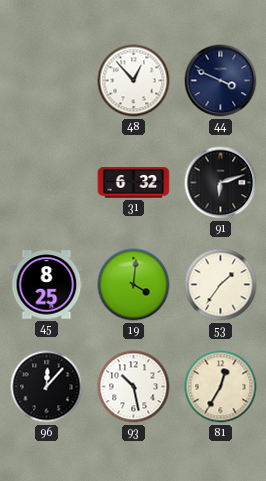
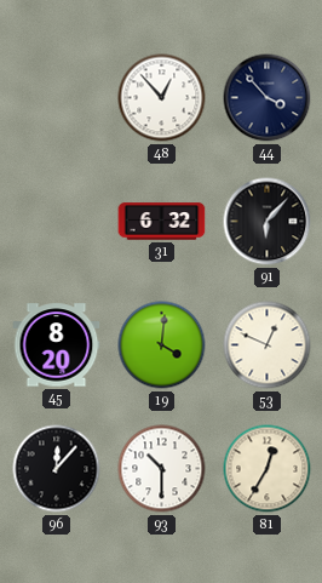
44: 3:49 -> 3:53 (268, 98)
91: 6:12 -> 6:07 (268, 222)
45: 8:25 -> 8:20 (57, 345)
53: 1:36 -> 12:49 (268, 345)
93: 10:28 -> 10:30 (162, 469)
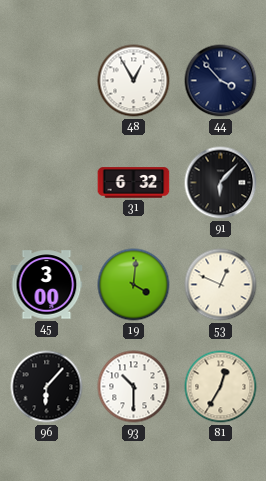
48: 12:53 -> 12:55 (134, 81)
45: 8:20 -> 3:00 (47, 285)
96: 12:07 -> 6:07 (47, 387)
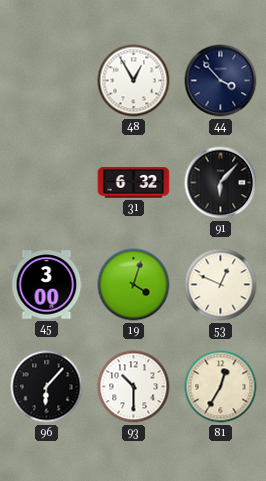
19: 4:01 -> 4:03 (134, 285)
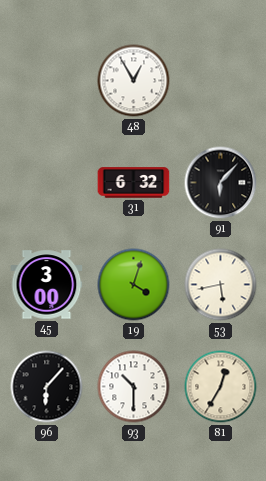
44: 3:53 -> none (221, 81)
53: 12:49 -> 5:43 (221, 285)
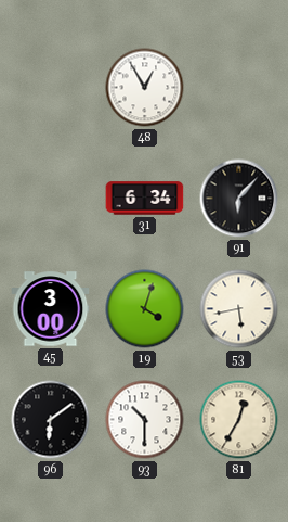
31: 6:32 -> 6:34 (145, 199)
96: 6:07 -> 6:09 (51, 420)
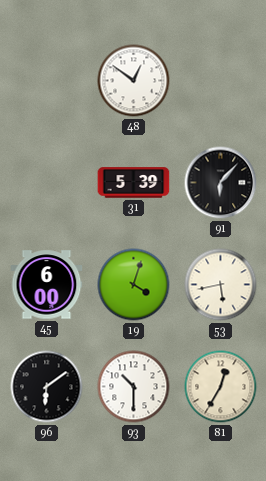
48: 12:55 -> 12:51 (134, 81)
31: 6:34 -> 5:39 (134, 183)
45: 3:00 -> 6:00 (47, 285)
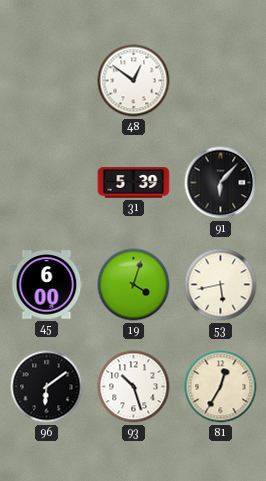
93: 10:30 -> 10:27 (134, 387)
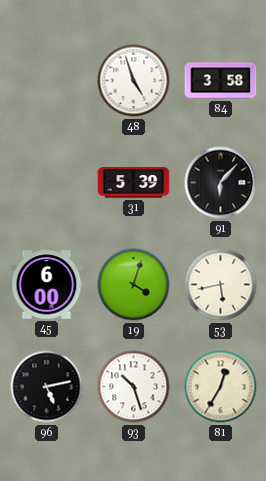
48: 12:51 -> 4:57 (134, 81)
84: none -> 3:58 (221, 81)
96: 6:09 -> 5:13 (47, 387)
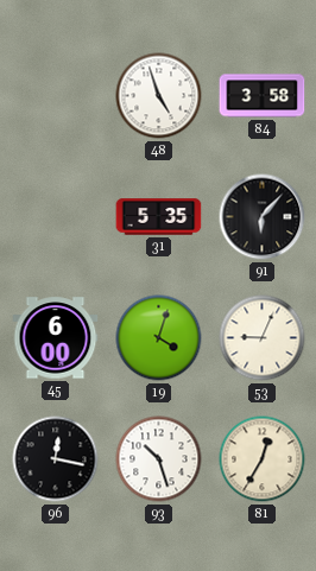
31: 5:39 -> 5:35 (159, 217)
53: 5:43 -> 9:04 (263, 338)
96: 5:13 -> 12:17 (56, 459)
